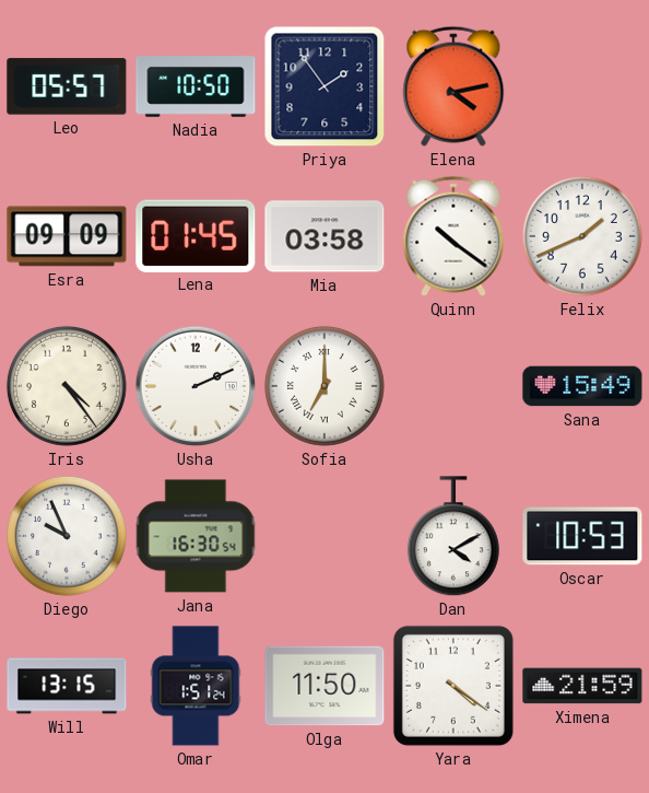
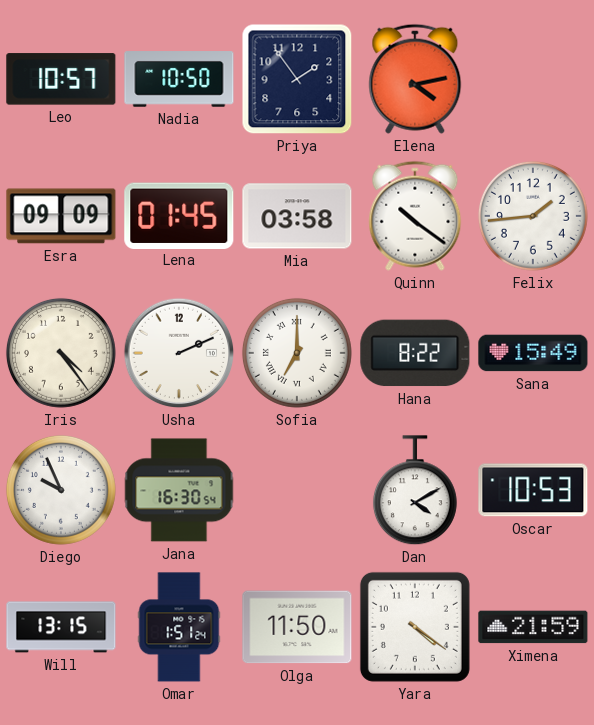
Leo: 05:57 -> 10:57 (61, 79)
Felix: 1:41 -> 1:44 (533, 216)
Hana: none -> 8:22 (415, 353)
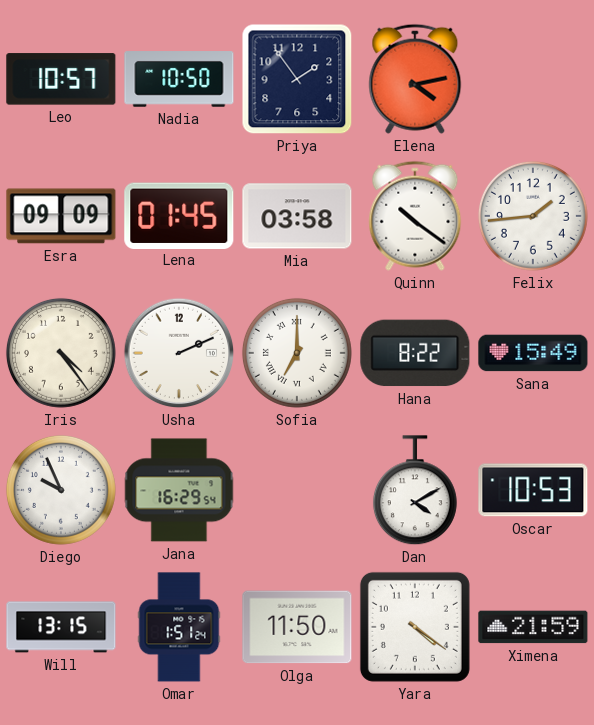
Jana: 16:30 -> 16:29 (179, 490)
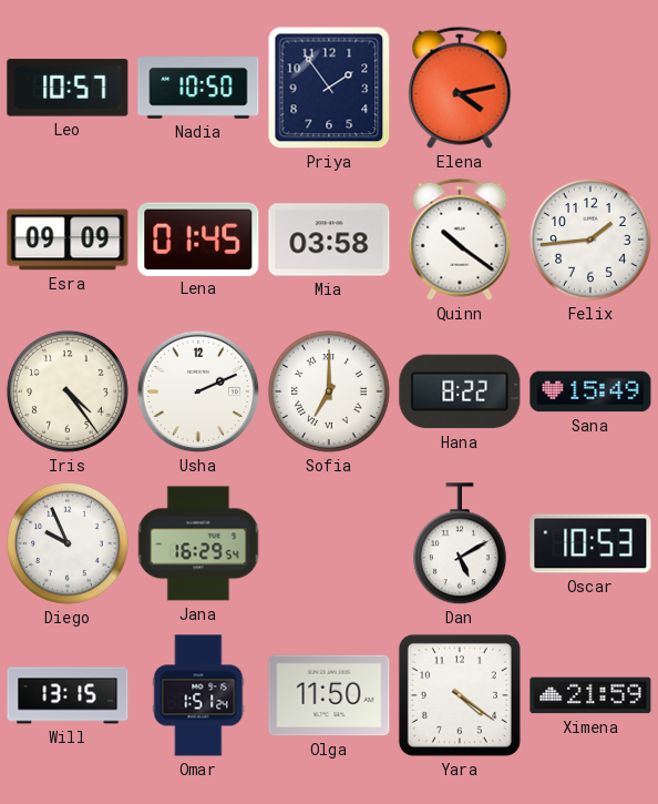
Dan: 4:10 -> 5:10 (460, 545)
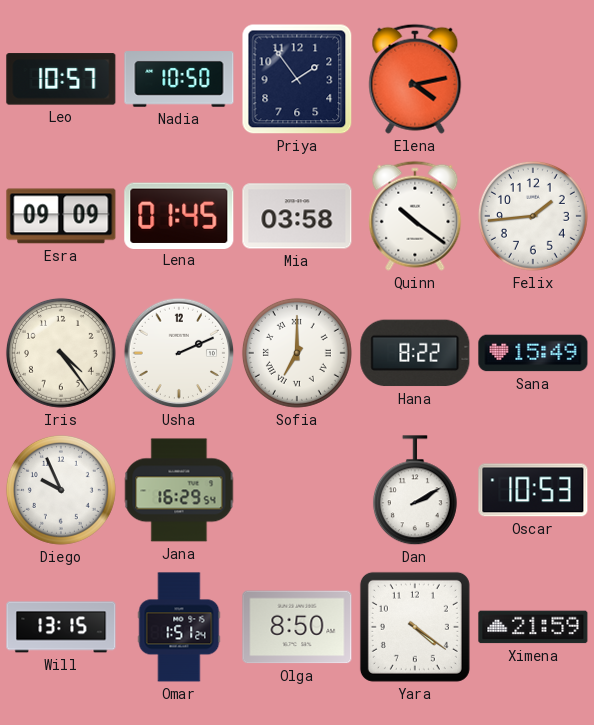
Dan: 5:10 -> 2:10 (415, 491)
Olga: 11:50 -> 8:50 (297, 627)
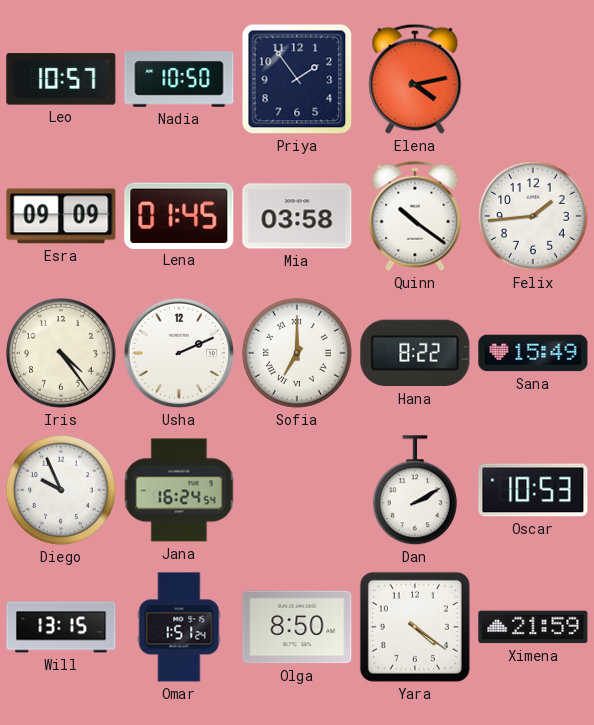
Jana: 16:29 -> 16:24 (179, 490)
